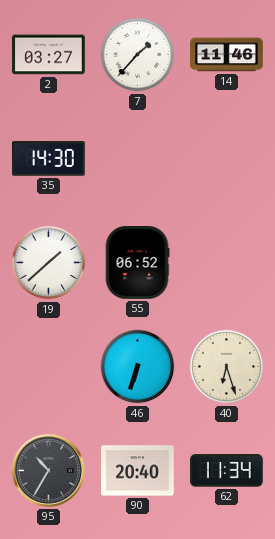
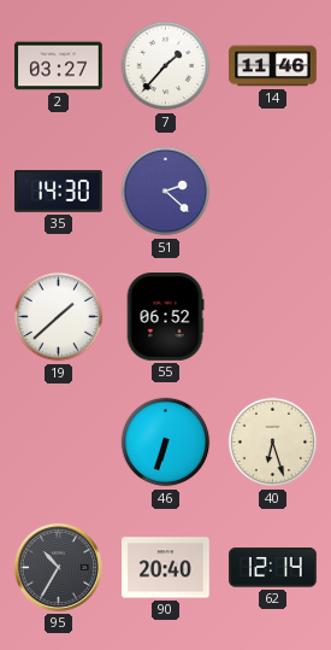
51: none -> 2:22 (166, 192)
62: 11:34 -> 12:14 (273, 568)
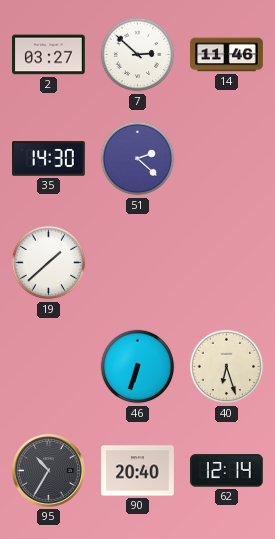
7: 1:37 -> 2:52 (138, 55)
55: 06:52 -> none (165, 317)
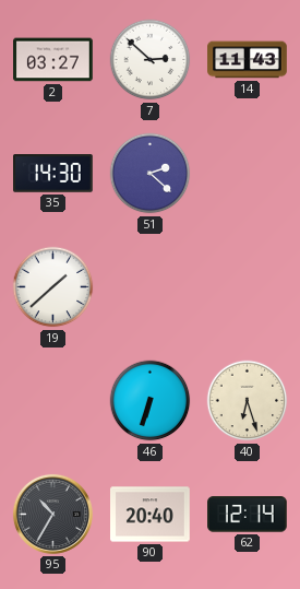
14: 11:46 -> 11:43 (248, 60)
